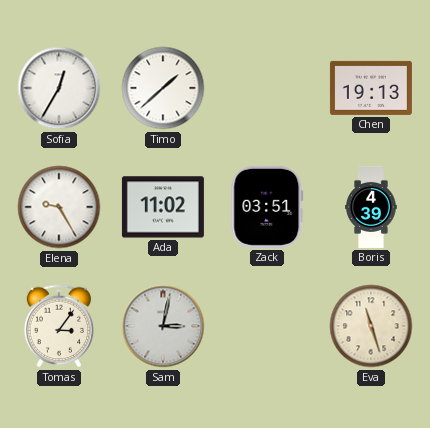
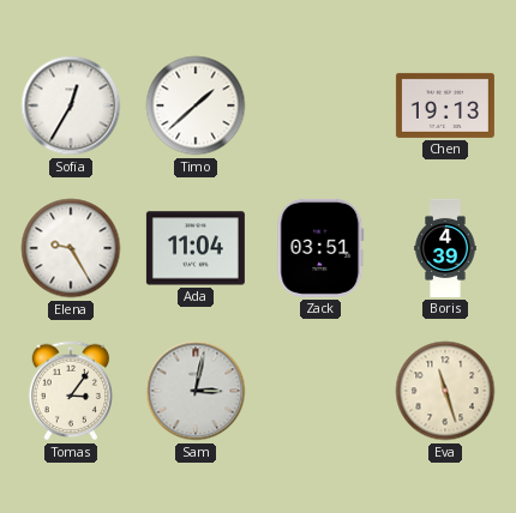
Ada: 11:02 -> 11:04 (196, 248)
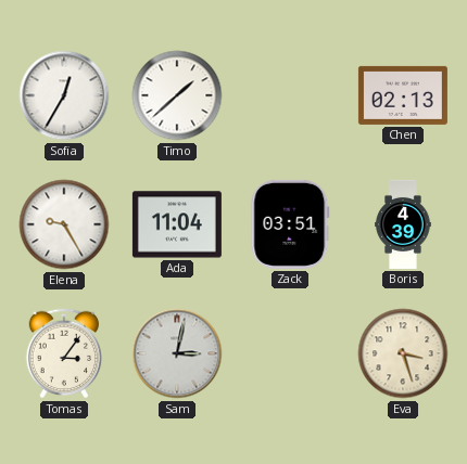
Chen: 19:13 -> 02:13 (403, 95)
Eva: 11:27 -> 3:27 (403, 353)
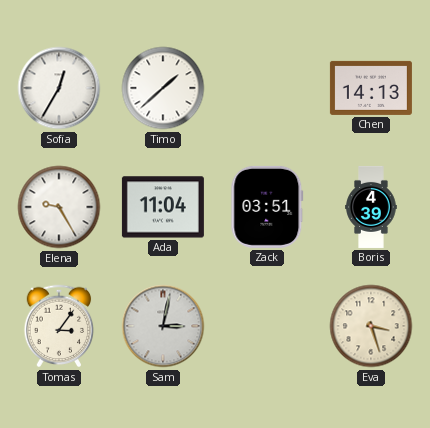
Chen: 02:13 -> 14:13 (371, 88)
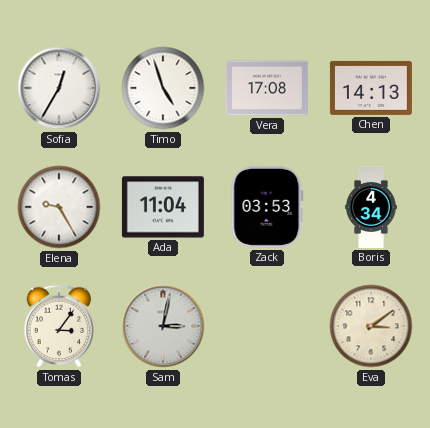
Timo: 1:38 -> 4:57 (163, 88)
Vera: none -> 17:08 (267, 88)
Zack: 03:51 -> 03:53 (267, 207)
Boris: 4:39 -> 4:34 (371, 207)
Eva: 3:27 -> 3:09 (371, 326)
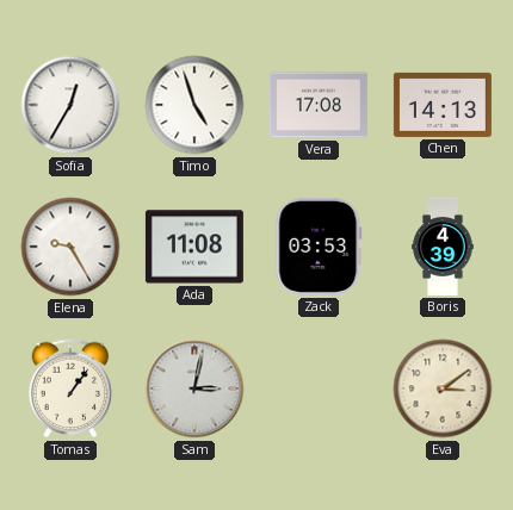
Ada: 11:04 -> 11:08 (194, 247)
Boris: 4:34 -> 4:39 (443, 247)
Tomas: 3:06 -> 1:06 (70, 388)
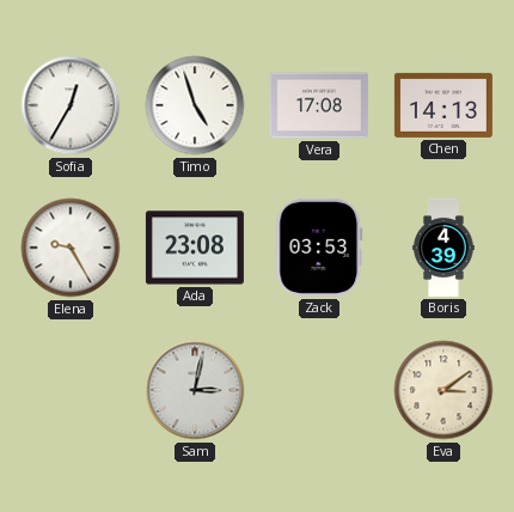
Ada: 11:08 -> 23:08 (195, 248)
Tomas: 1:06 -> none (70, 388)
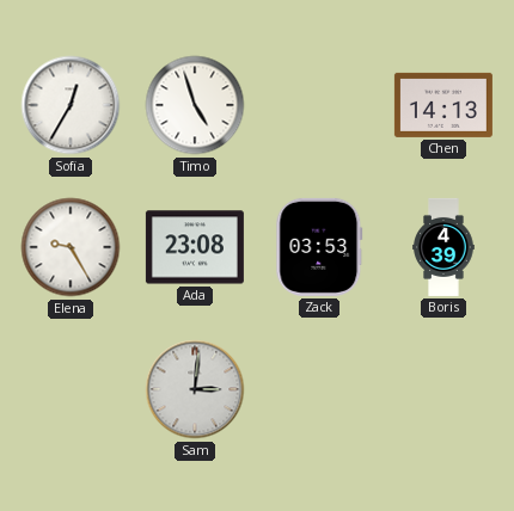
Vera: 17:08 -> none (319, 105)
Sam: 3:02 -> 3:01 (195, 389)
Eva: 3:09 -> none (443, 390)
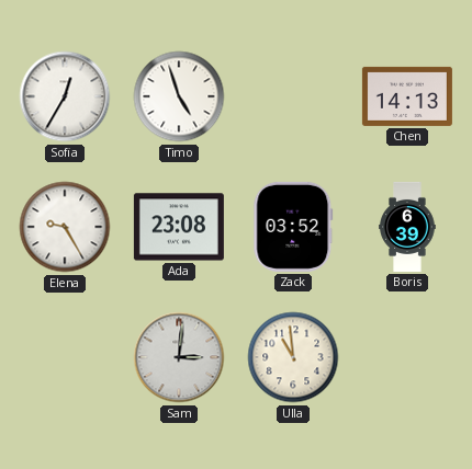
Zack: 03:53 -> 03:52 (293, 227)
Boris: 4:39 -> 6:39 (407, 227)
Ulla: none -> 10:59 (293, 357)
